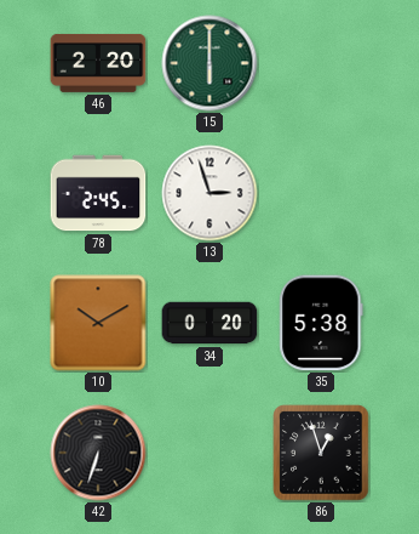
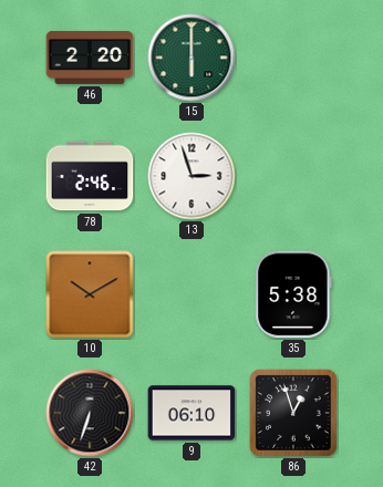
78: 2:45 -> 2:46 (90, 176)
34: 0:20 -> none (209, 323)
9: none -> 06:10 (191, 413)
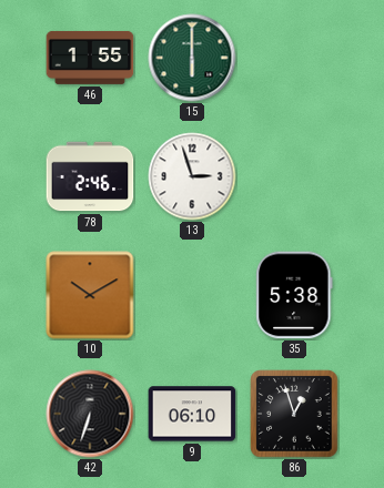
46: 2:20 -> 1:55 (90, 58)
